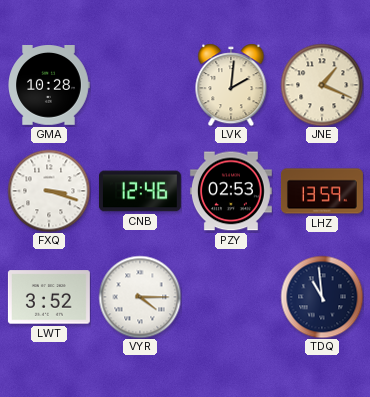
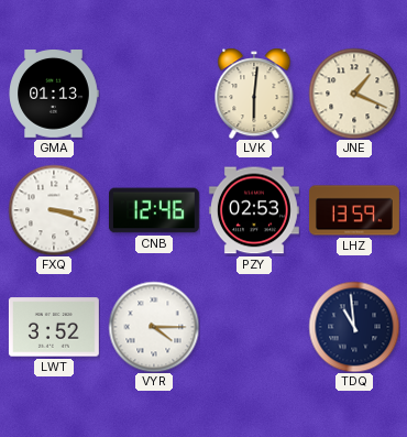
GMA: 10:28 -> 01:13 (54, 95)
LVK: 2:01 -> 6:01 (254, 94)
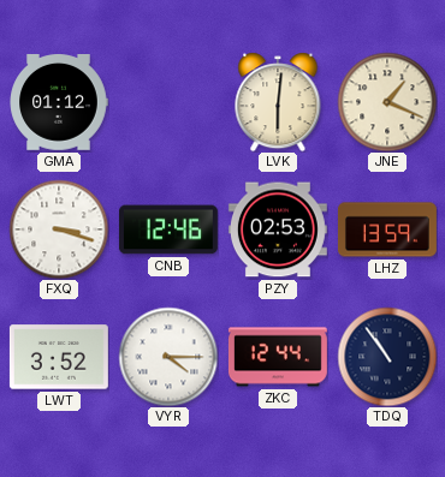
GMA: 01:13 -> 01:12 (59, 103)
ZKC: none -> 12:44 (278, 357)
TDQ: 10:59 -> 10:54 (387, 357)
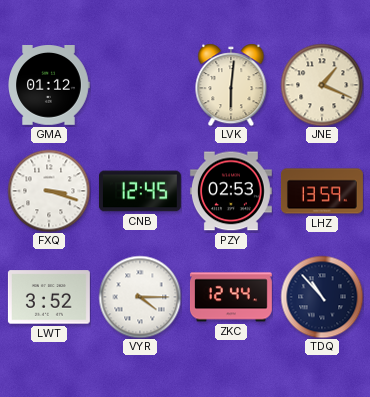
CNB: 12:46 -> 12:45 (140, 191)
TDQ: 10:54 -> 10:53 (322, 297)
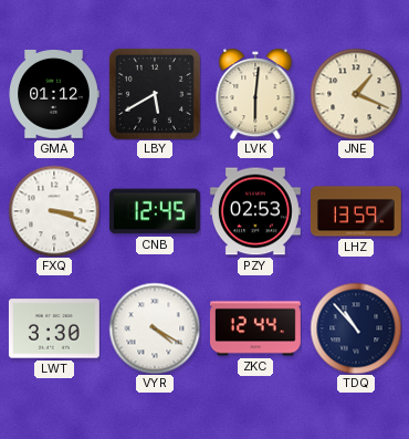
LBY: none -> 5:40 (155, 94)
LWT: 3:52 -> 3:30 (54, 328)
VYR: 4:15 -> 4:20 (155, 328)
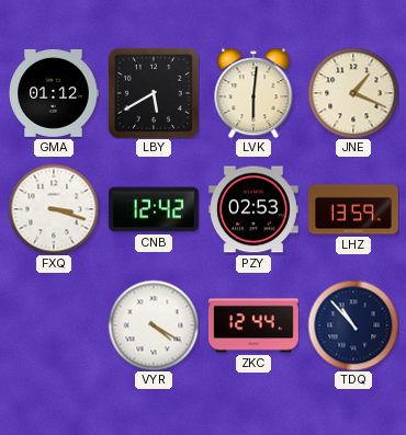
CNB: 12:45 -> 12:42 (154, 209)
LWT: 3:30 -> none (54, 328)
